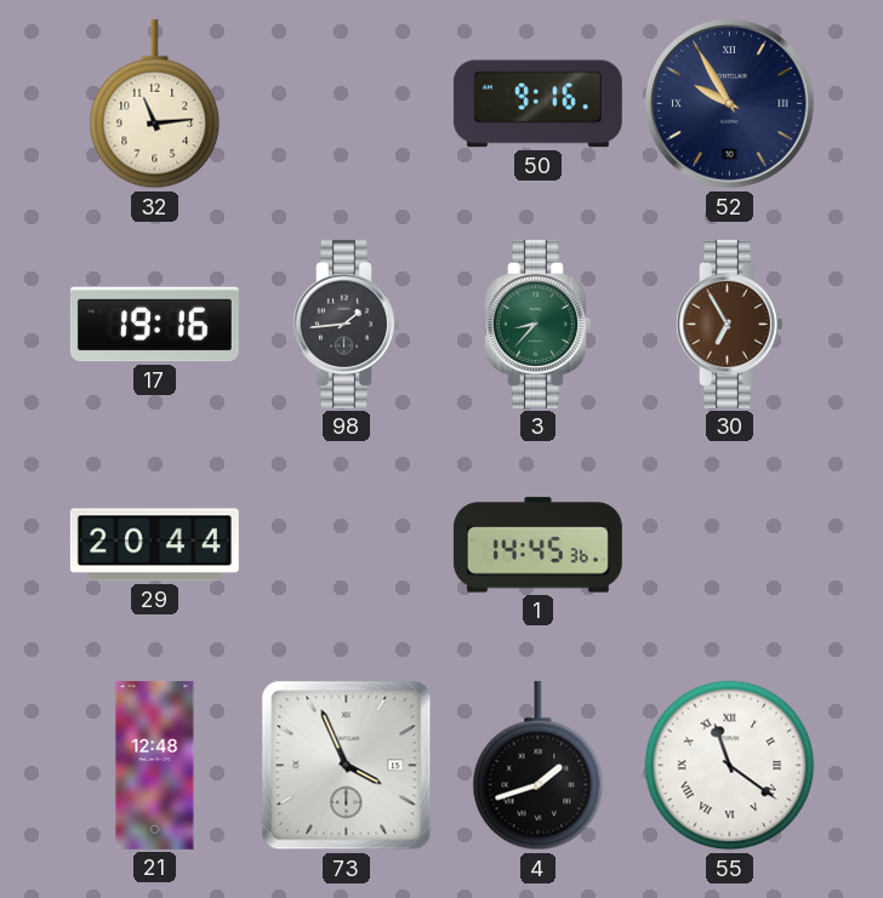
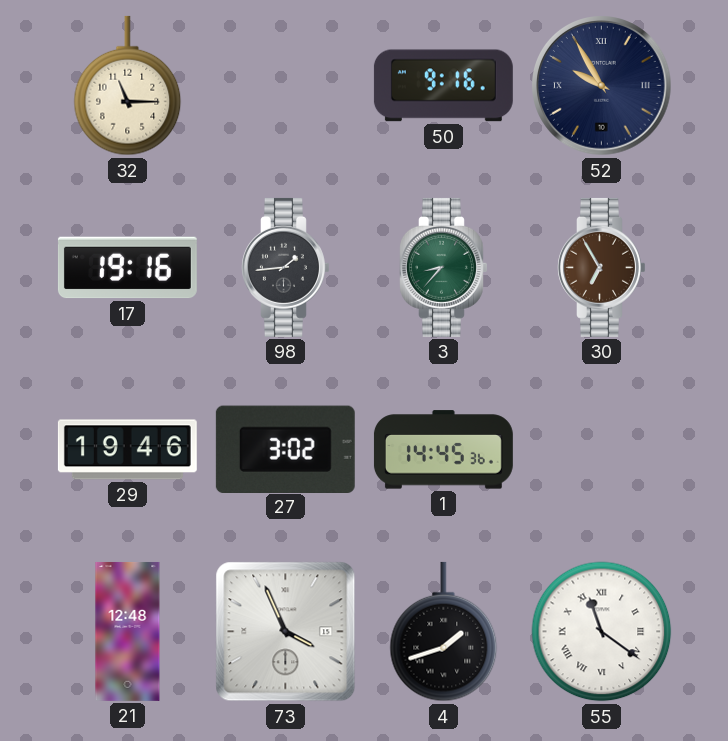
32: 11:14 -> 11:15 (128, 86)
29: 20:44 -> 19:46 (127, 450)
27: none -> 3:02 (285, 449)
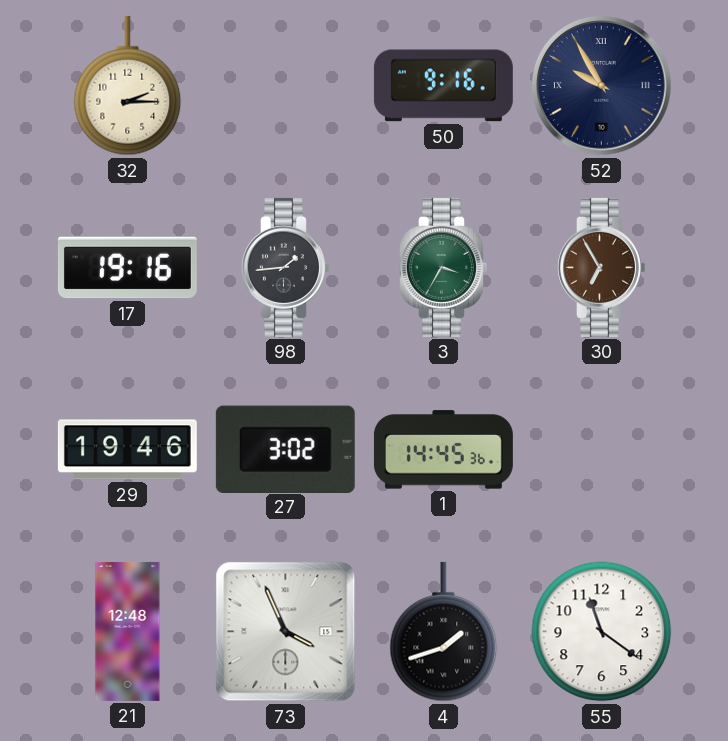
32: 11:15 -> 2:15 (128, 86)
3: 8:37 -> 3:35 (444, 267)
55 numerals: Roman -> Arabic (602, 632)
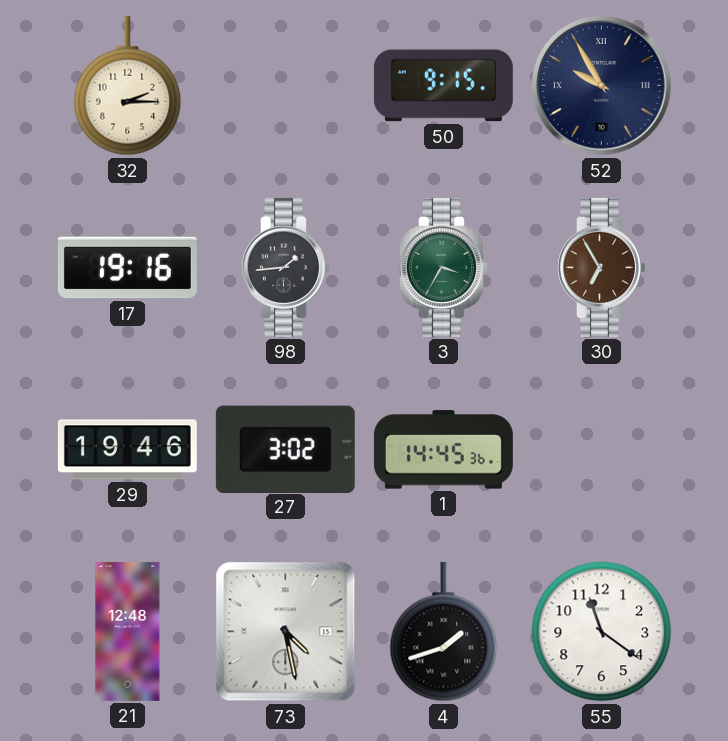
50: 9:16 -> 9:15 (443, 86)
73: 3:56 -> 4:28 (286, 632)
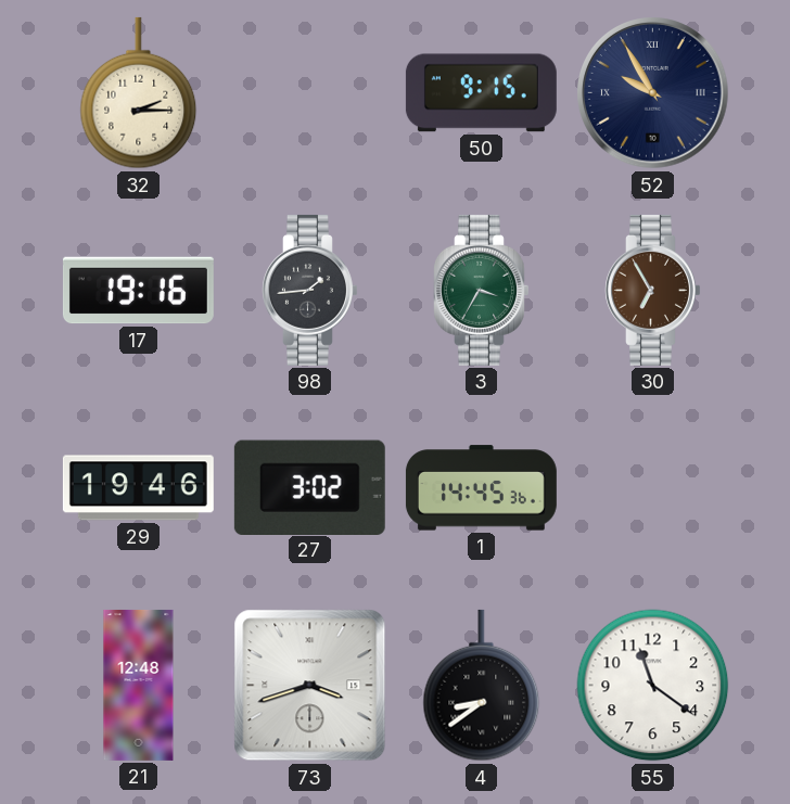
73: 4:28 -> 3:42 (310, 686)
4: 1:42 -> 8:39 (482, 686)
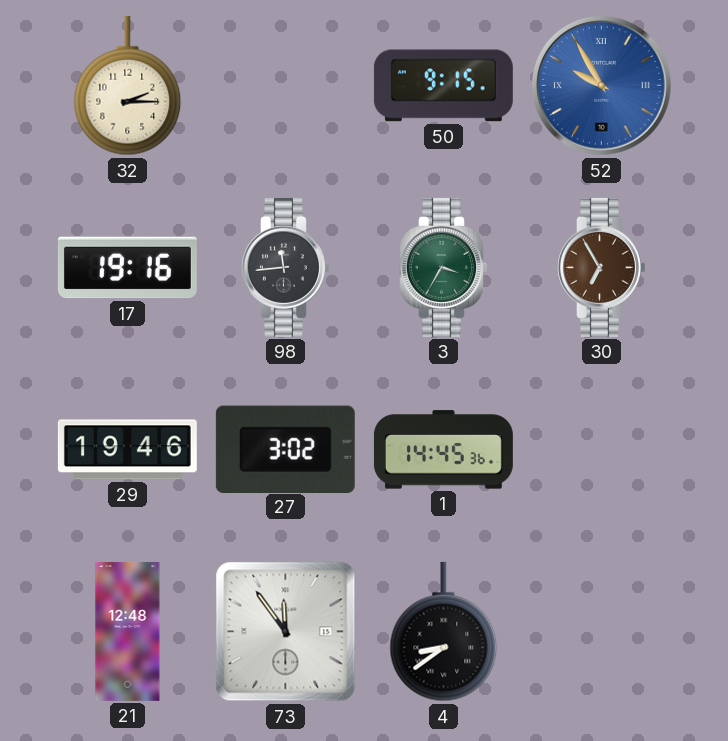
52 dial: navy -> blue (602, 86)
98: 1:44 -> 11:44 (286, 267)
73: 3:42 -> 11:54 (286, 632)
55: 11:21 -> none (653, 686)
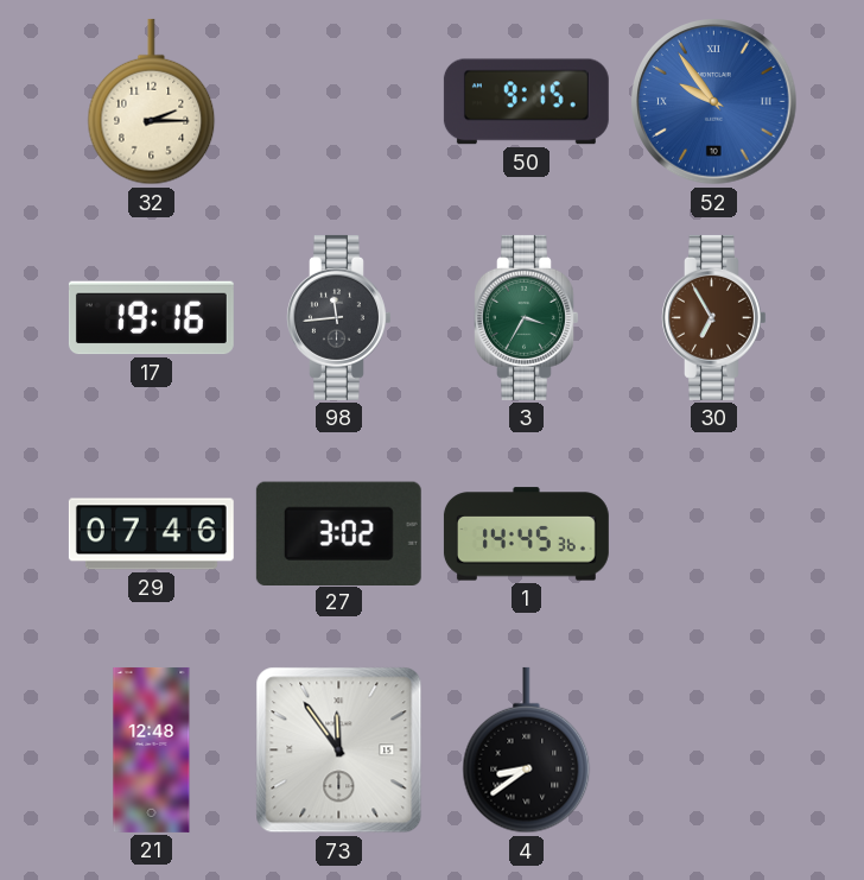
52: 9:55 -> 9:54 (714, 102)
29: 19:46 -> 07:46 (151, 534)
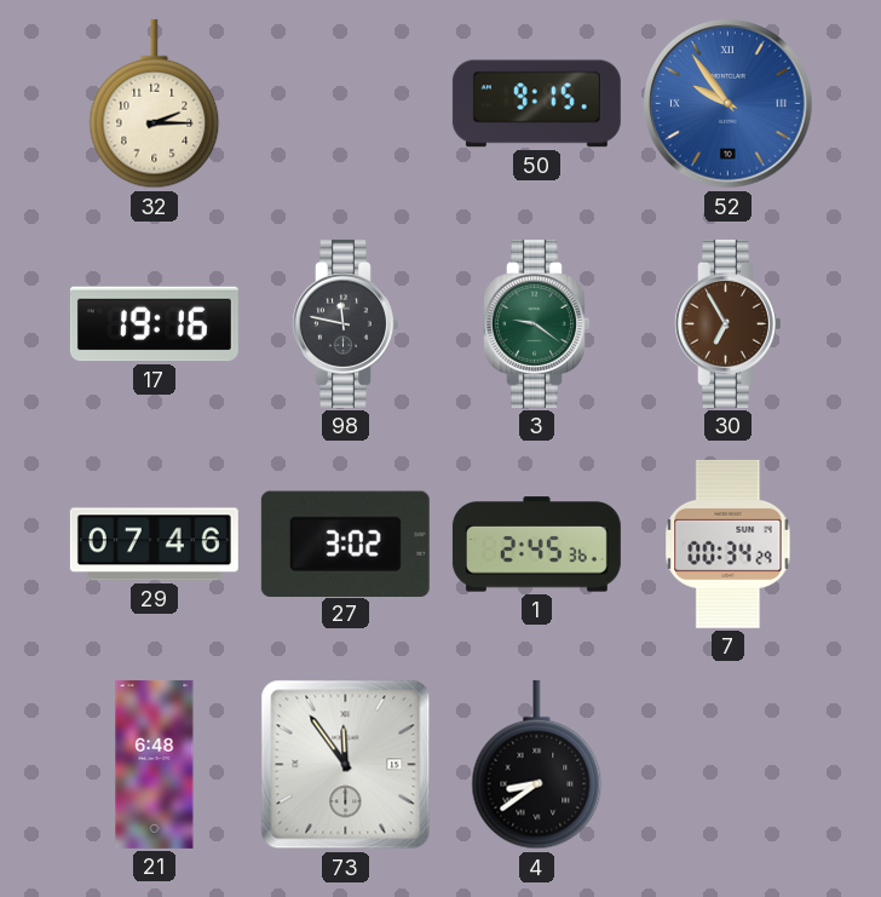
98: 11:44 -> 11:47 (346, 323)
3: 3:35 -> 9:21 (537, 323)
1: 14:45 -> 2:45 (536, 545)
7: none -> 00:34 (729, 544)
21: 12:48 -> 6:48 (155, 764)
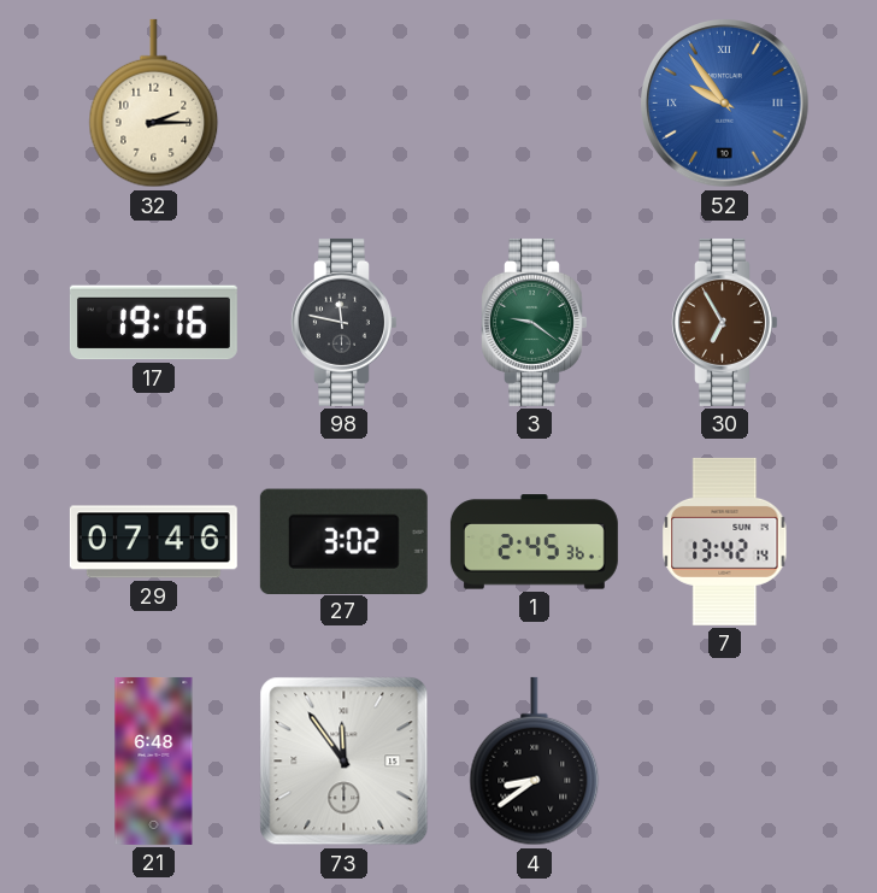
50: 9:15 -> none (536, 104)
7: 00:34 -> 13:42 (725, 541)
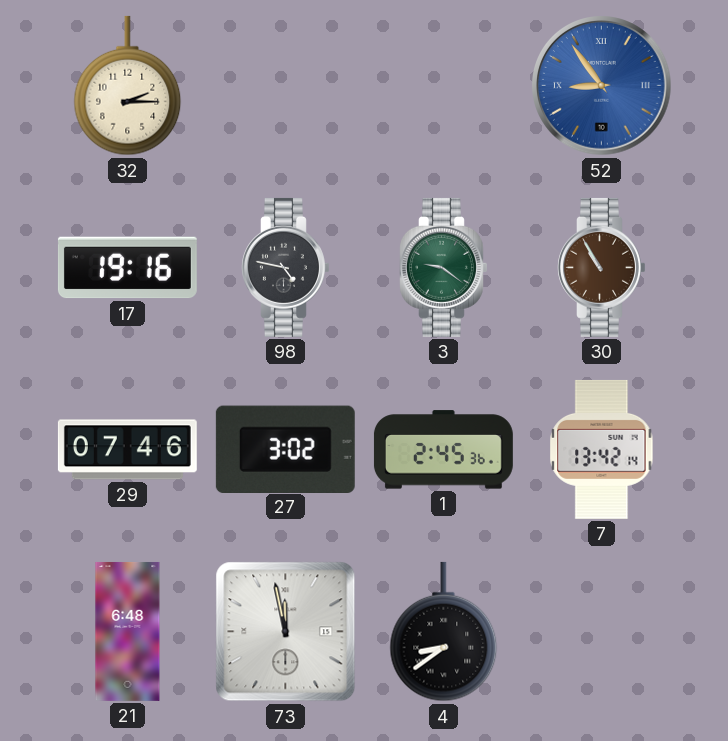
52: 9:54 -> 8:54 (602, 86)
98: 11:47 -> 4:47 (286, 267)
30: 6:55 -> 10:55 (602, 267)
73: 11:54 -> 11:58 (286, 632)
